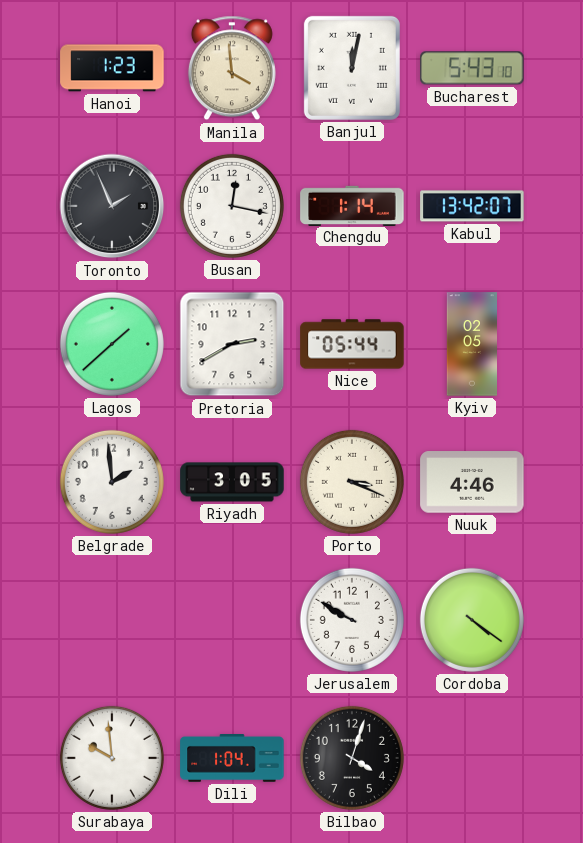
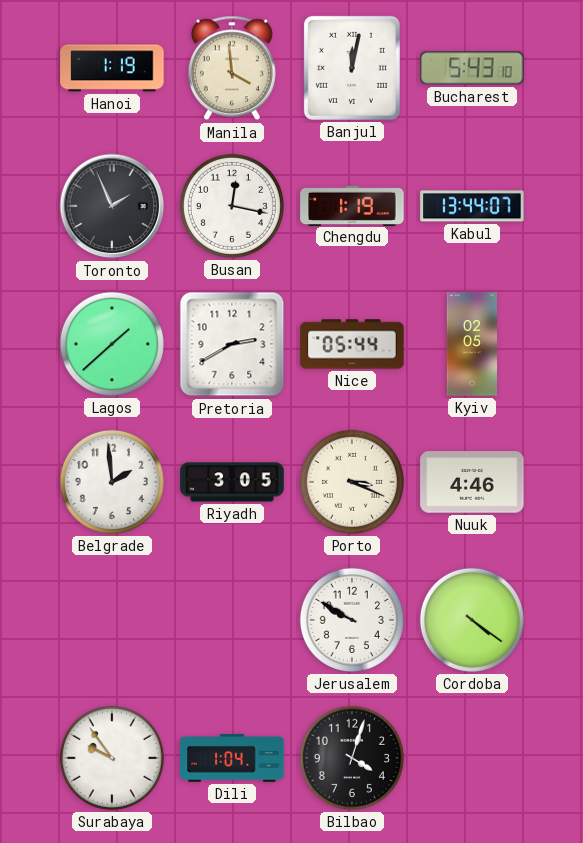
Hanoi: 1:23 -> 1:19 (112, 68)
Chengdu: 1:14 -> 1:19 (352, 205)
Kabul: 13:42 -> 13:44 (472, 206)
Surabaya: 9:59 -> 9:54 (112, 758)
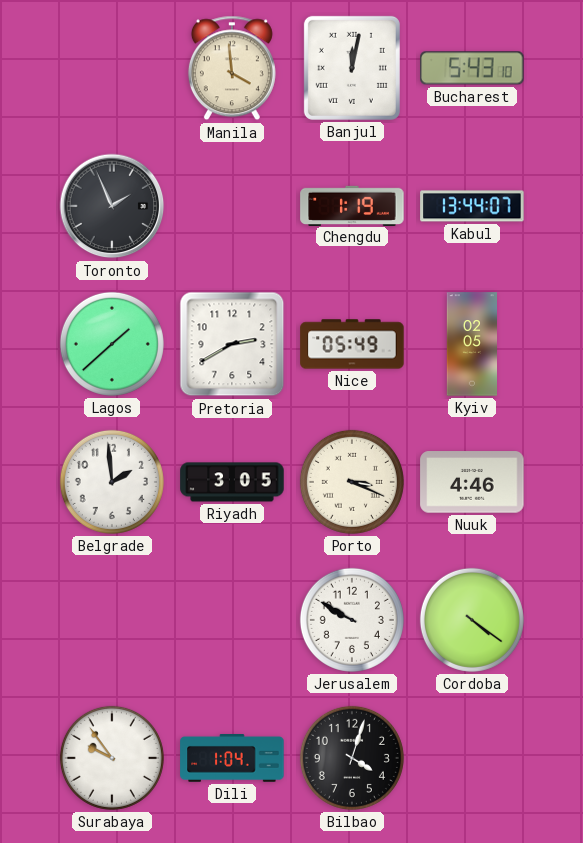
Hanoi: 1:19 -> none (112, 68)
Busan: 12:17 -> none (232, 206)
Nice: 05:44 -> 05:49 (352, 344)
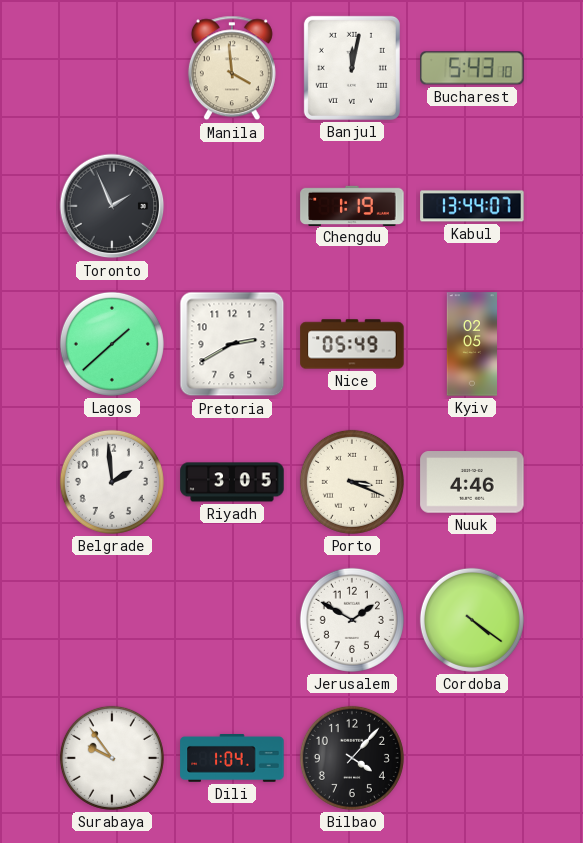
Jerusalem: 9:50 -> 1:50 (352, 620)
Bilbao: 4:03 -> 4:07 (352, 758)
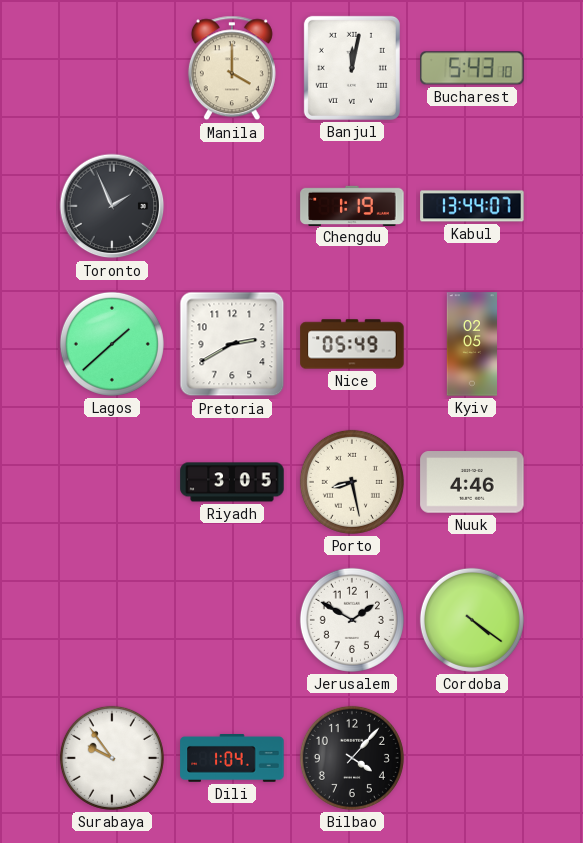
Manila: 3:59 -> 4:00 (232, 68)
Belgrade: 1:59 -> none (112, 482)
Porto: 3:19 -> 8:28 (352, 482)
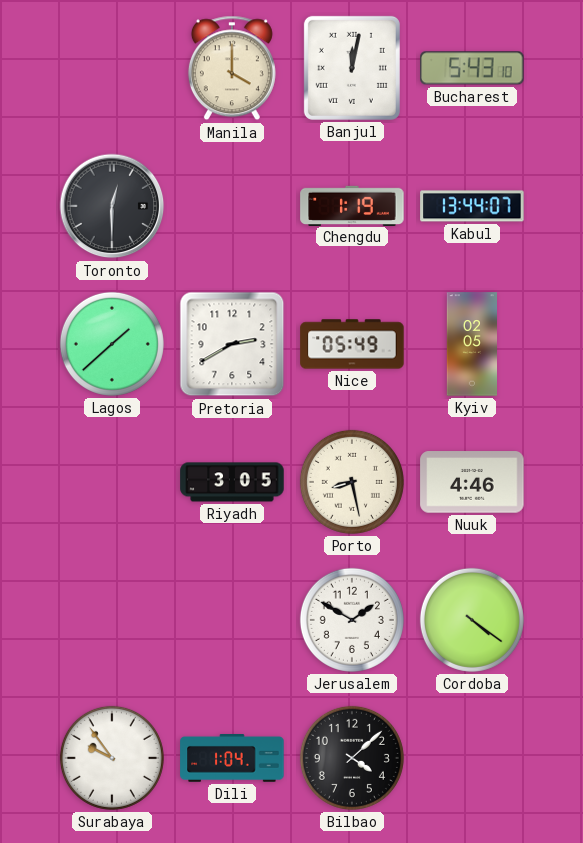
Toronto: 1:56 -> 12:30 (112, 206)
Bilbao: 4:07 -> 4:08 (352, 758)
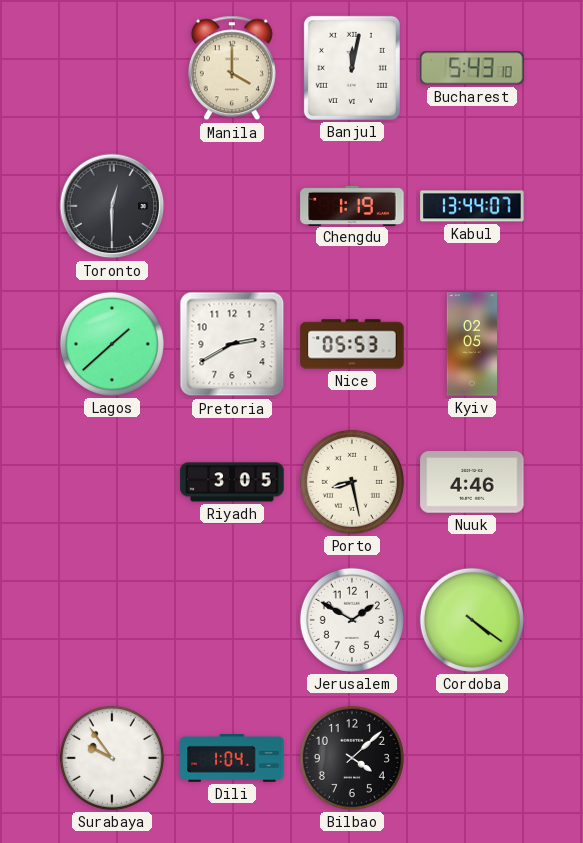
Nice: 05:49 -> 05:53 (352, 344)
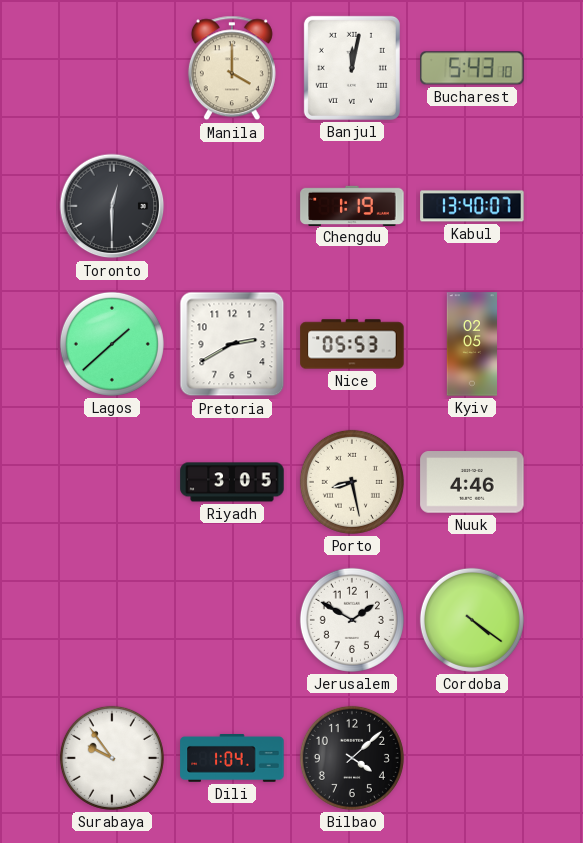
Kabul: 13:44 -> 13:40 (472, 206)
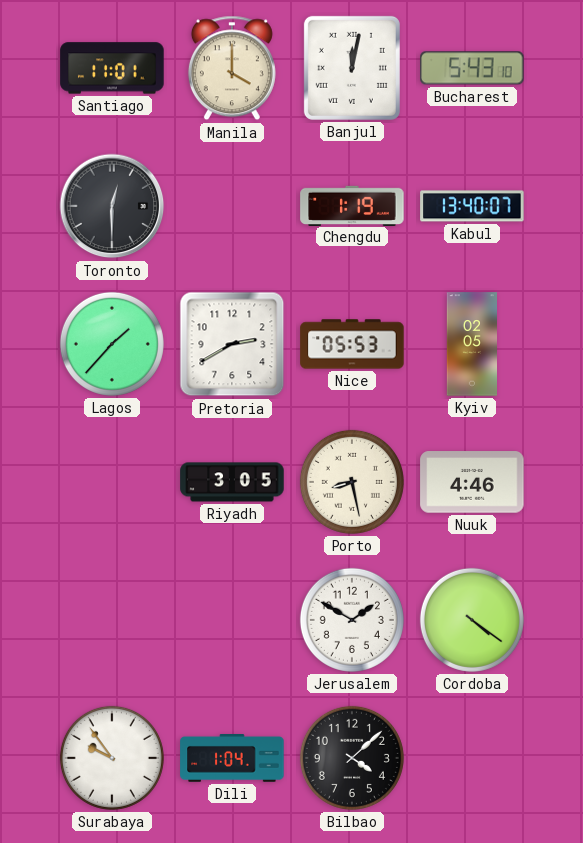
Santiago: none -> 11:01 (112, 68)
Lagos: 1:38 -> 1:37 (112, 344)
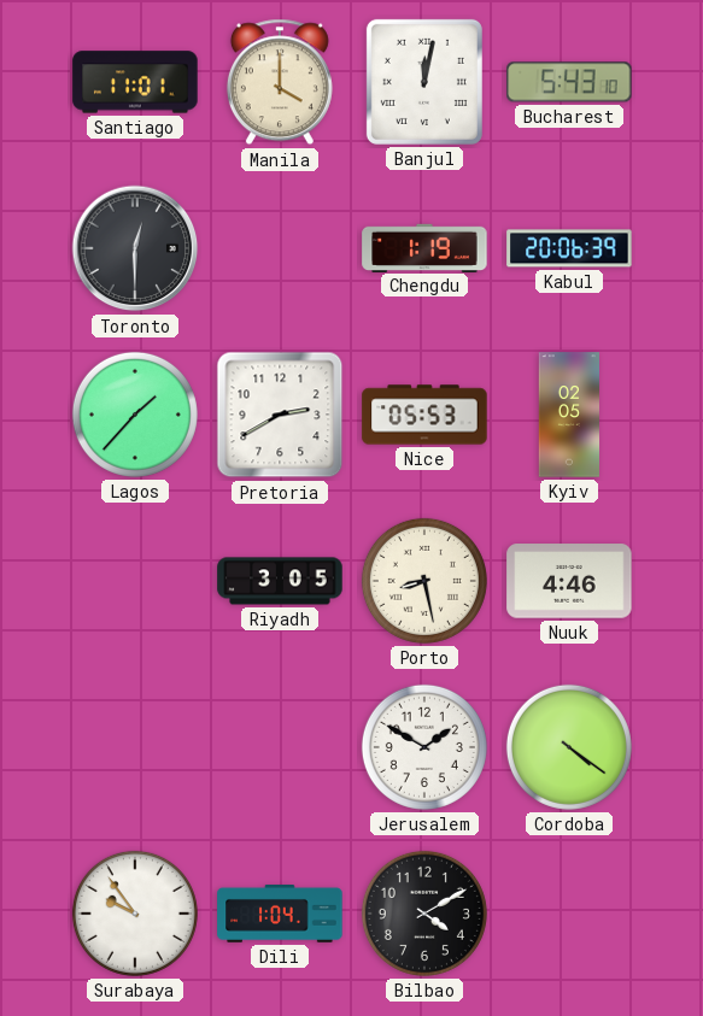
Kabul: 13:40 -> 20:06 (569, 248)
Bilbao: 4:08 -> 4:10 (424, 914)
